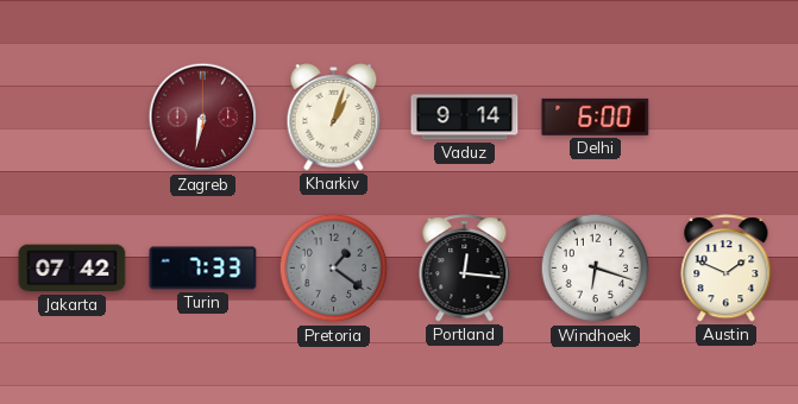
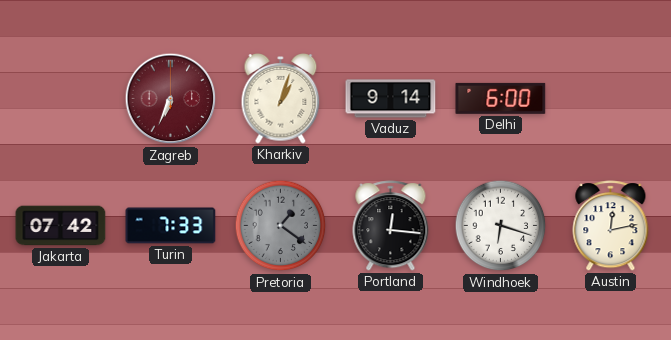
Zagreb: 6:32 -> 6:34 (171, 99)
Austin: 1:49 -> 12:13 (611, 226)
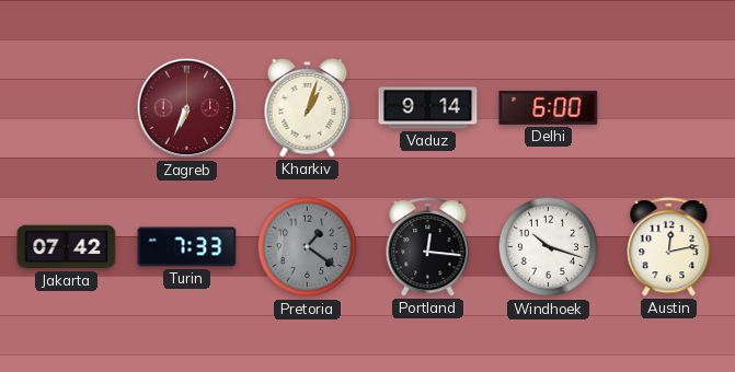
Windhoek: 6:18 -> 10:18 (549, 247)
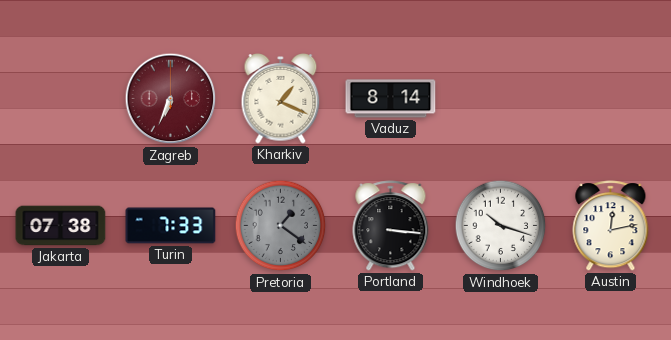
Kharkiv: 1:03 -> 1:19 (281, 99)
Vaduz: 9:14 -> 8:14 (391, 99)
Delhi: 6:00 -> none (549, 107)
Jakarta: 07:42 -> 07:38 (61, 226)
Portland: 12:16 -> 3:16 (391, 226)
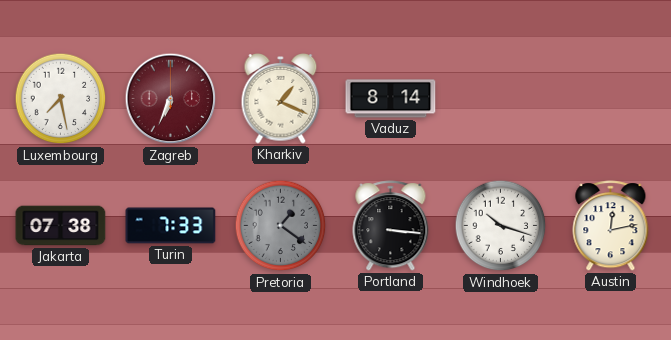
Luxembourg: none -> 7:28 (61, 99)
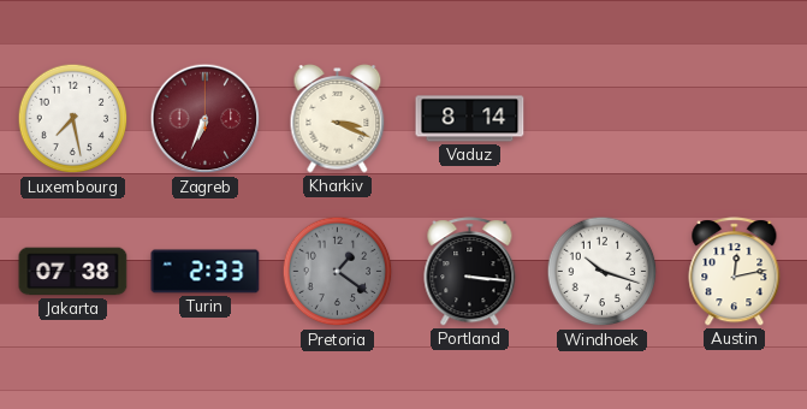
Kharkiv: 1:19 -> 3:19 (338, 119)
Turin: 7:33 -> 2:33 (206, 272)
